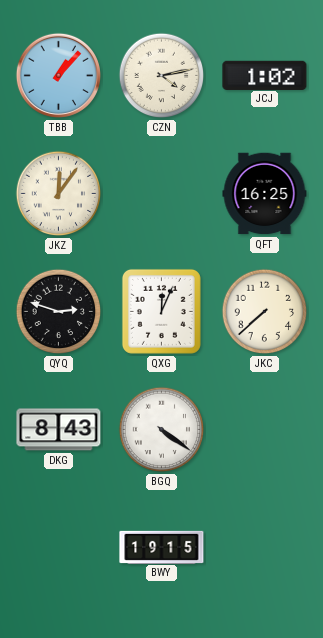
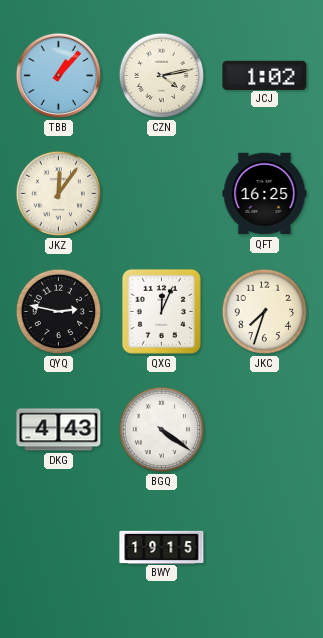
QYQ: 2:48 -> 2:47 (59, 312)
JKC: 7:38 -> 7:33 (265, 312)
DKG: 8:43 -> 4:43 (59, 430)
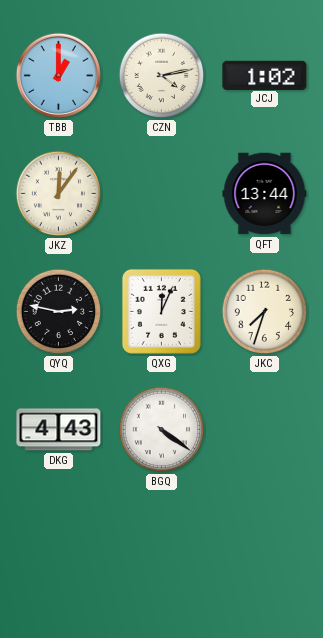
TBB: 1:07 -> 1:00 (58, 75)
QFT: 16:25 -> 13:44 (265, 194)
BWY: 19:15 -> none (162, 547)
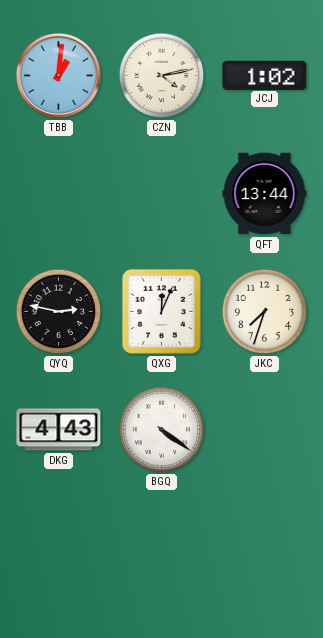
TBB: 1:00 -> 1:01 (58, 75)
JKZ: 12:06 -> none (59, 194)
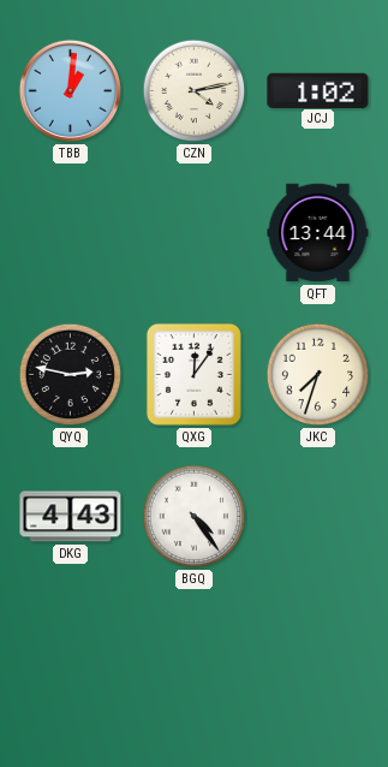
QXG: 12:04 -> 12:06 (193, 374)
BGQ: 4:21 -> 4:24 (195, 517)
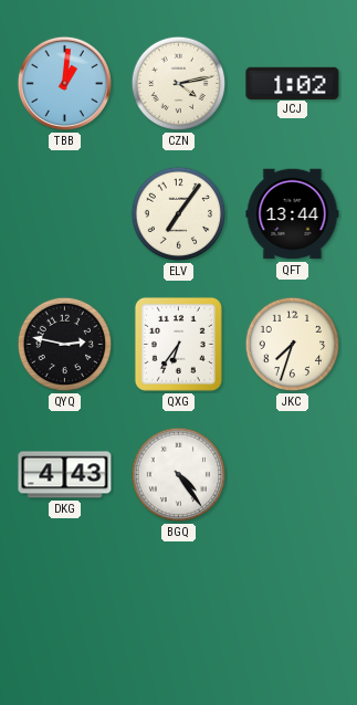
ELV: none -> 7:06 (179, 214)
QXG: 12:06 -> 6:36 (178, 344)
